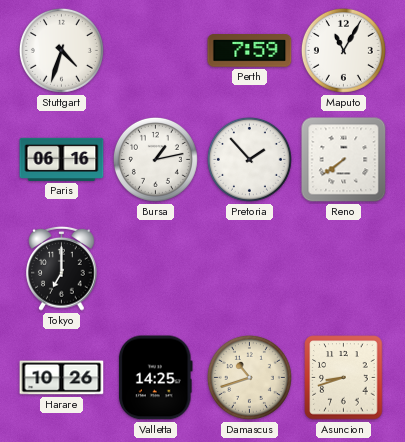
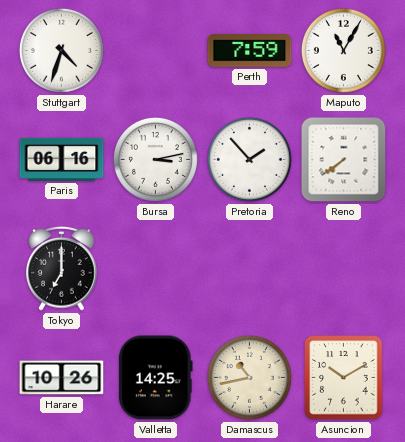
Bursa: 1:13 -> 3:13 (155, 159)
Damascus: 10:42 -> 10:43 (249, 377)
Asuncion: 8:42 -> 10:10 (344, 378)
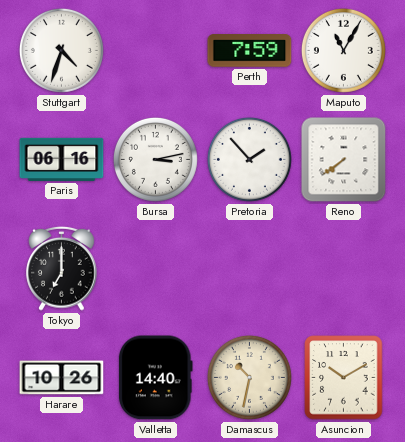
Valletta: 14:25 -> 14:40 (155, 378)
Damascus: 10:43 -> 10:32 (249, 377)
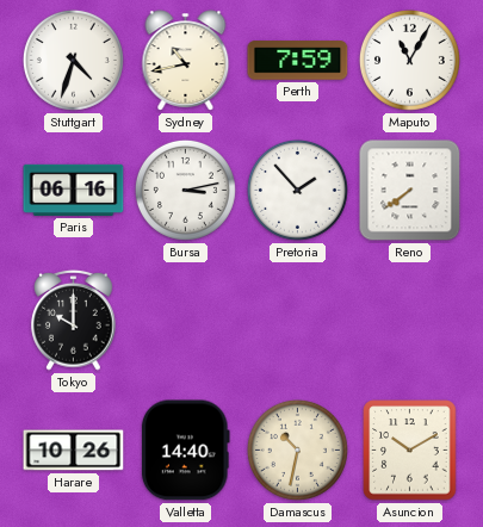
Sydney: none -> 10:43 (186, 61)
Tokyo: 7:00 -> 10:00 (74, 320)
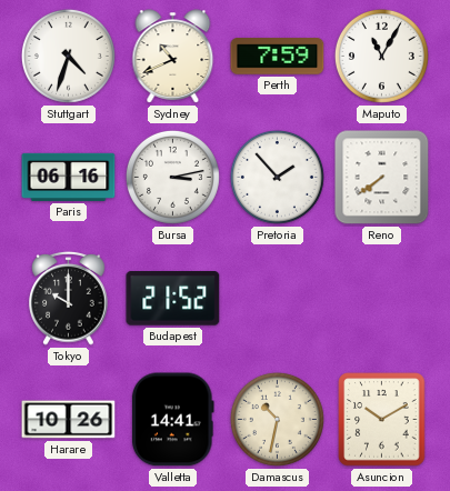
Sydney: 10:43 -> 10:41 (173, 57)
Budapest: none -> 21:52 (173, 299)
Valletta: 14:40 -> 14:41 (172, 420)
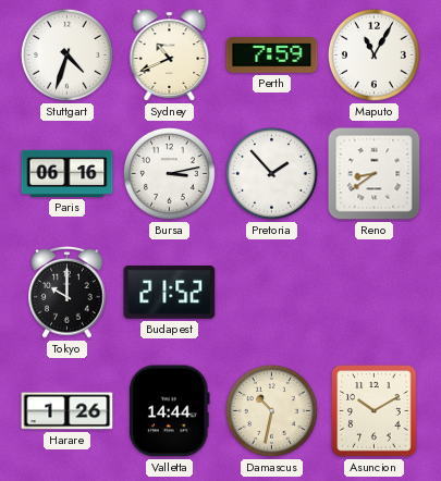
Reno: 7:39 -> 8:39 (375, 174)
Harare: 10:26 -> 1:26 (68, 411)
Valletta: 14:41 -> 14:44 (169, 411)
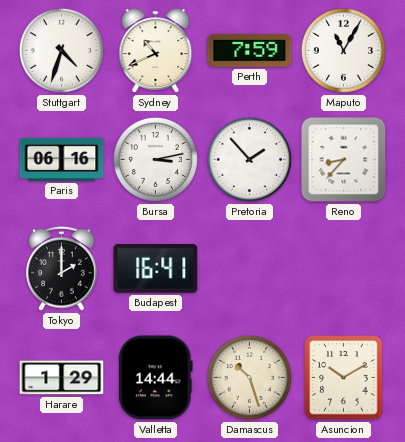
Reno: 8:39 -> 8:37 (344, 160)
Tokyo: 10:00 -> 2:00 (62, 268)
Budapest: 21:52 -> 16:41 (156, 269)
Harare: 1:26 -> 1:29 (62, 378)
Damascus: 10:32 -> 10:27 (249, 377)
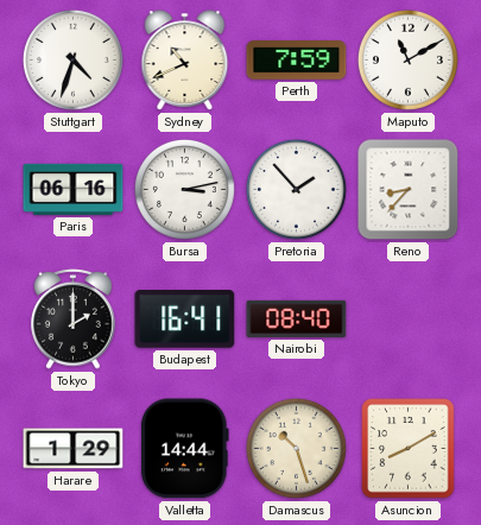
Maputo: 11:05 -> 11:10 (407, 59)
Nairobi: none -> 08:40 (297, 318)
Asuncion: 10:10 -> 8:10 (409, 449)
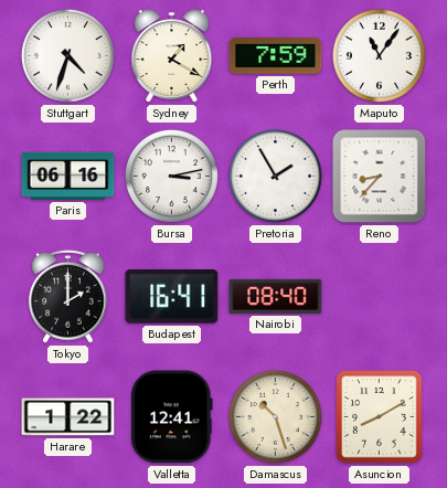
Sydney: 10:41 -> 1:20 (172, 56)
Maputo: 11:10 -> 11:06 (379, 55)
Pretoria: 1:53 -> 1:55 (275, 176)
Harare: 1:29 -> 1:22 (68, 417)
Valletta: 14:44 -> 12:41 (171, 417)
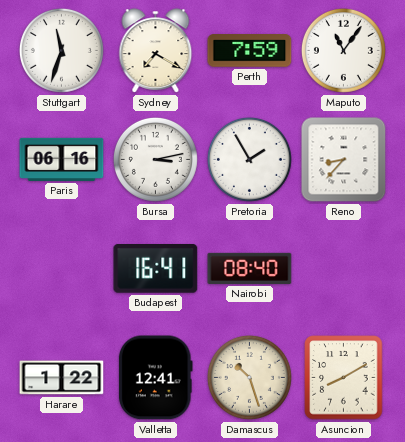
Stuttgart: 4:33 -> 11:33 (61, 50)
Sydney: 1:20 -> 7:20 (156, 51)
Tokyo: 2:00 -> none (68, 296)
